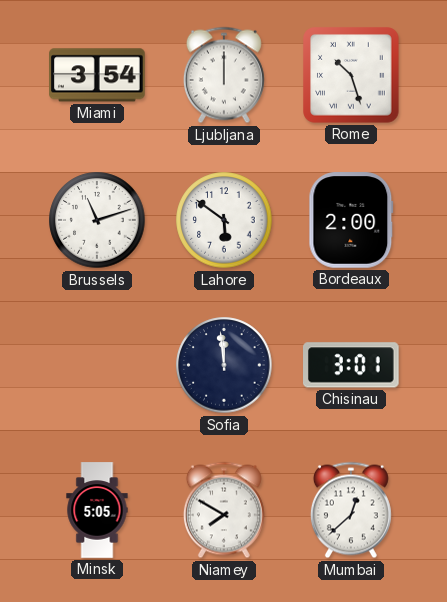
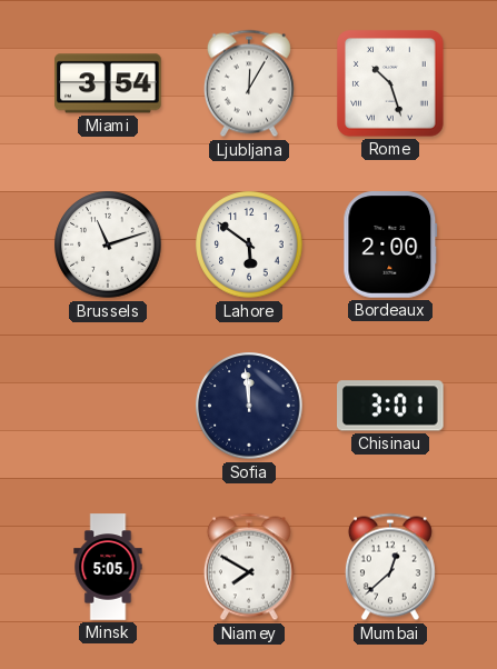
Ljubljana: 12:00 -> 12:05 (249, 83)
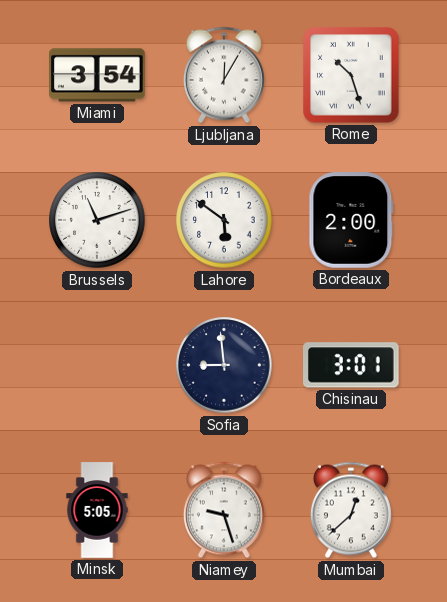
Sofia: 11:59 -> 8:59 (224, 365)
Niamey: 7:50 -> 9:27 (224, 510)
